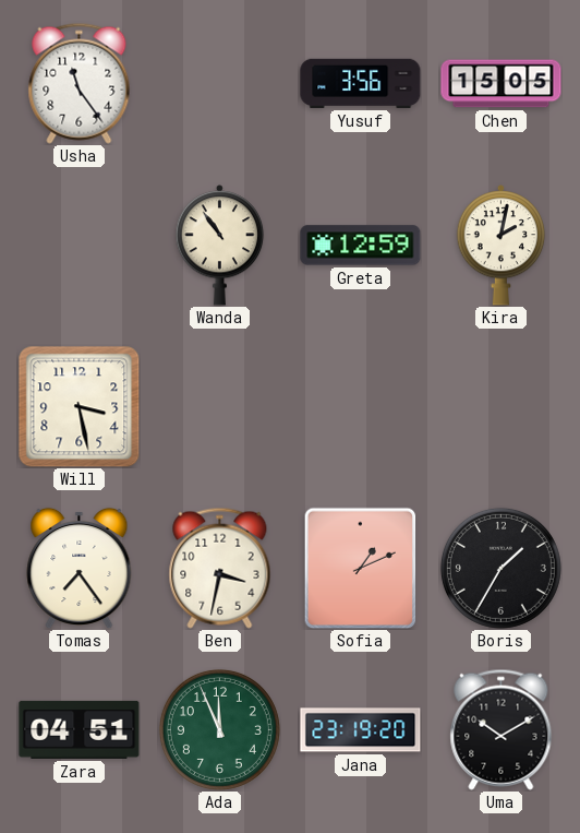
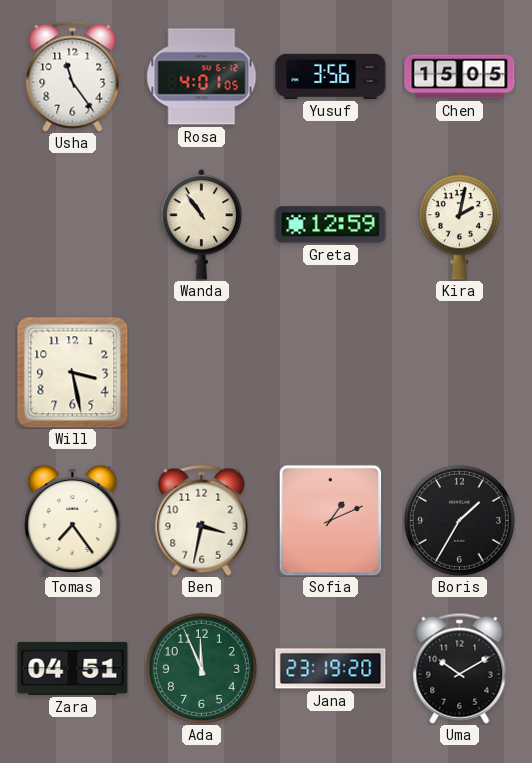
Rosa: none -> 4:01 (202, 77)
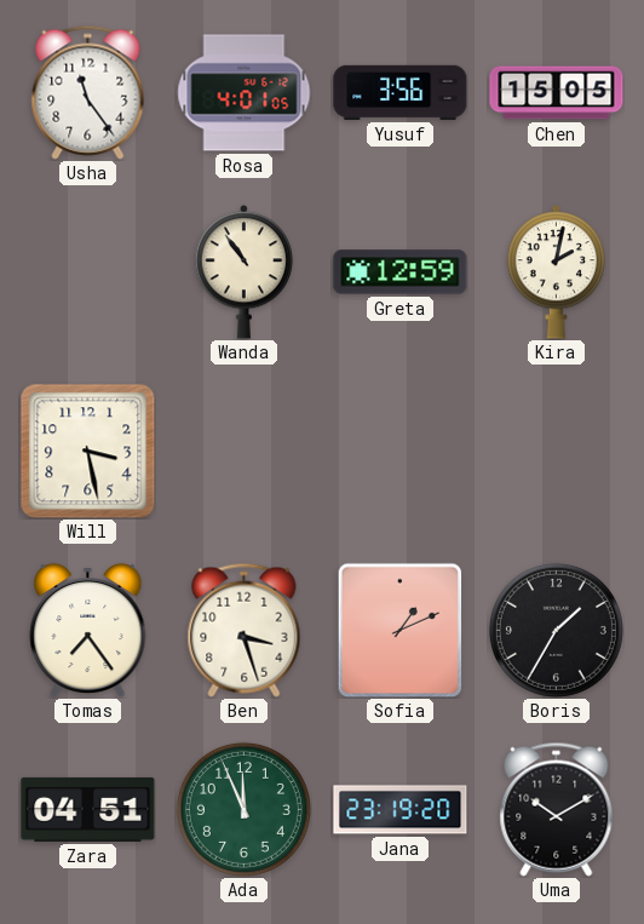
Ben: 3:32 -> 3:27 (245, 630)
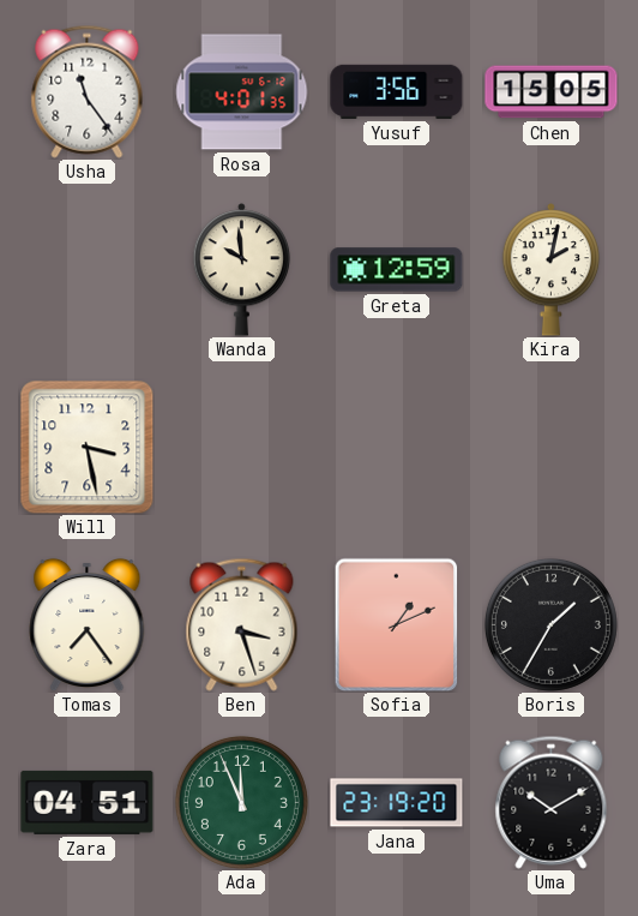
Rosa: 4:01:05 -> 4:01:35 (242, 92)
Wanda: 10:54 -> 9:59 (242, 270)
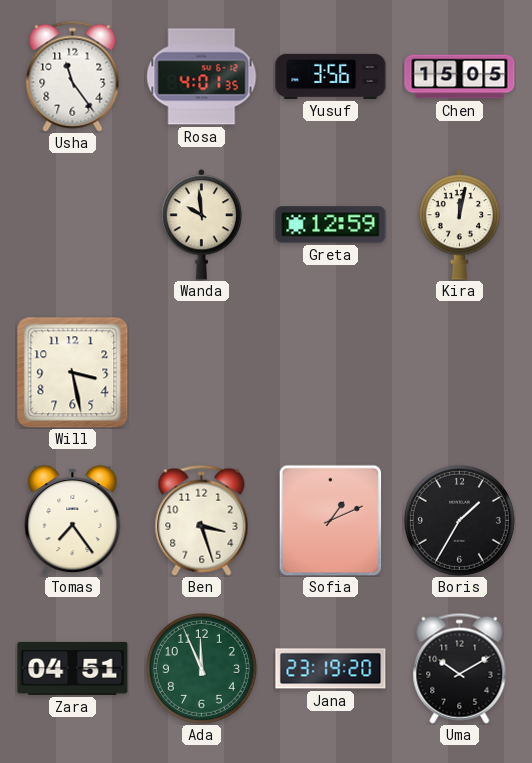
Kira: 2:02 -> 12:02 (460, 225)
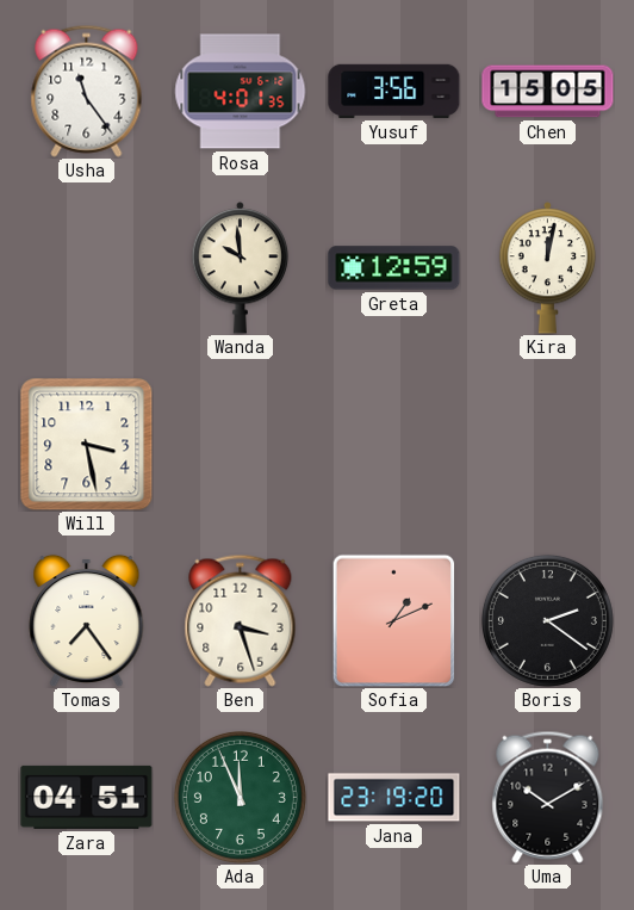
Boris: 1:35 -> 2:21 (547, 620)
